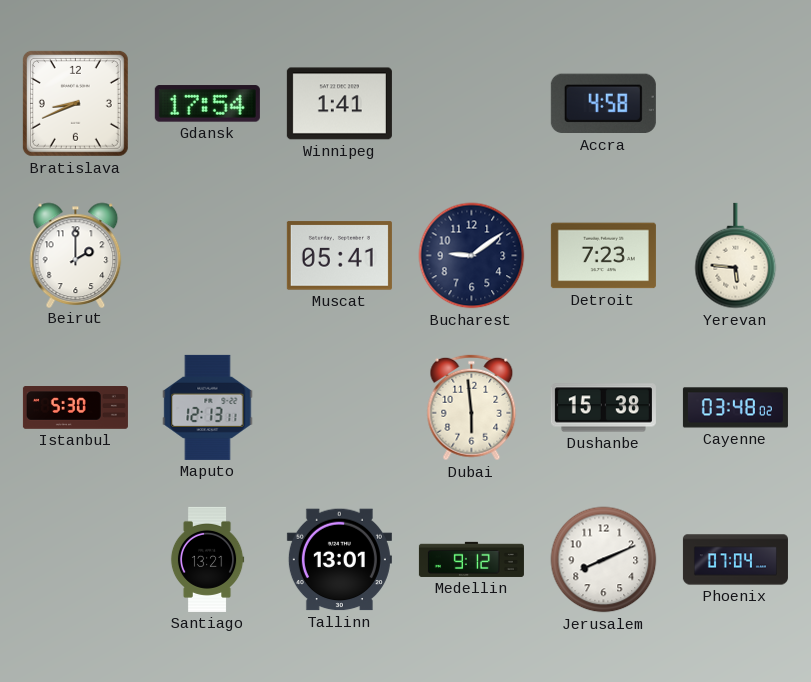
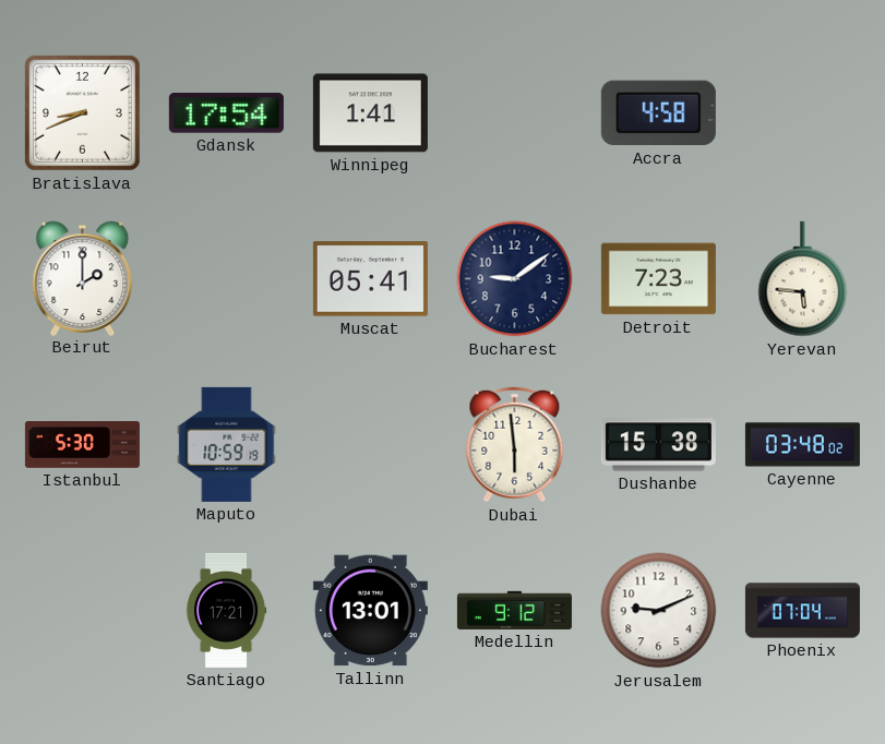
Maputo: 12:13 -> 10:59 (227, 444)
Santiago: 13:21 -> 17:21 (226, 610)
Jerusalem: 8:11 -> 9:11 (659, 611)
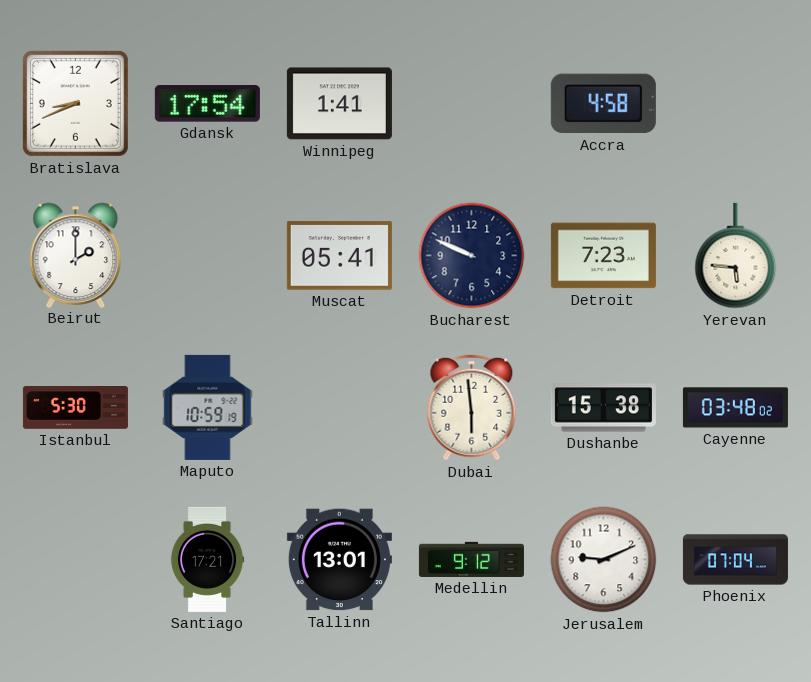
Bucharest: 9:09 -> 9:49 (472, 256)
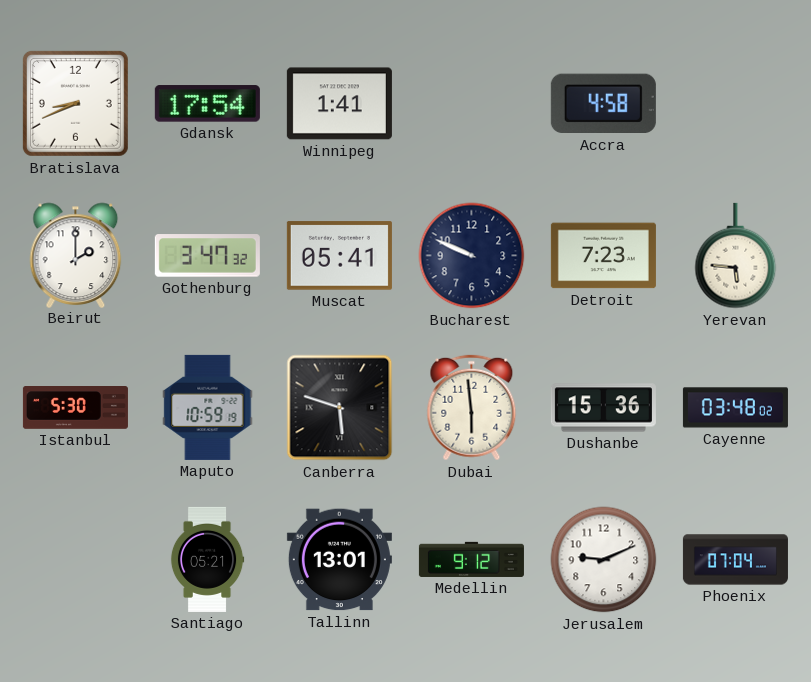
Gothenburg: none -> 3:47 (207, 256)
Canberra: none -> 5:48 (340, 408)
Dushanbe: 15:38 -> 15:36 (603, 408)
Santiago: 17:21 -> 05:21 (207, 559)
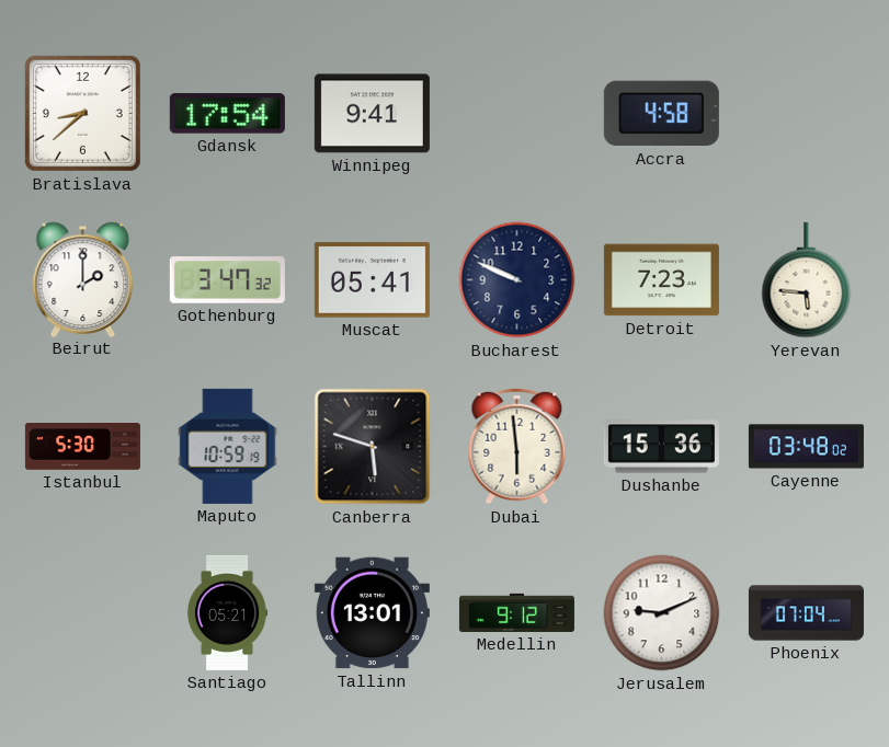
Bratislava: 8:41 -> 8:38 (82, 113)
Winnipeg: 1:41 -> 9:41 (372, 114)
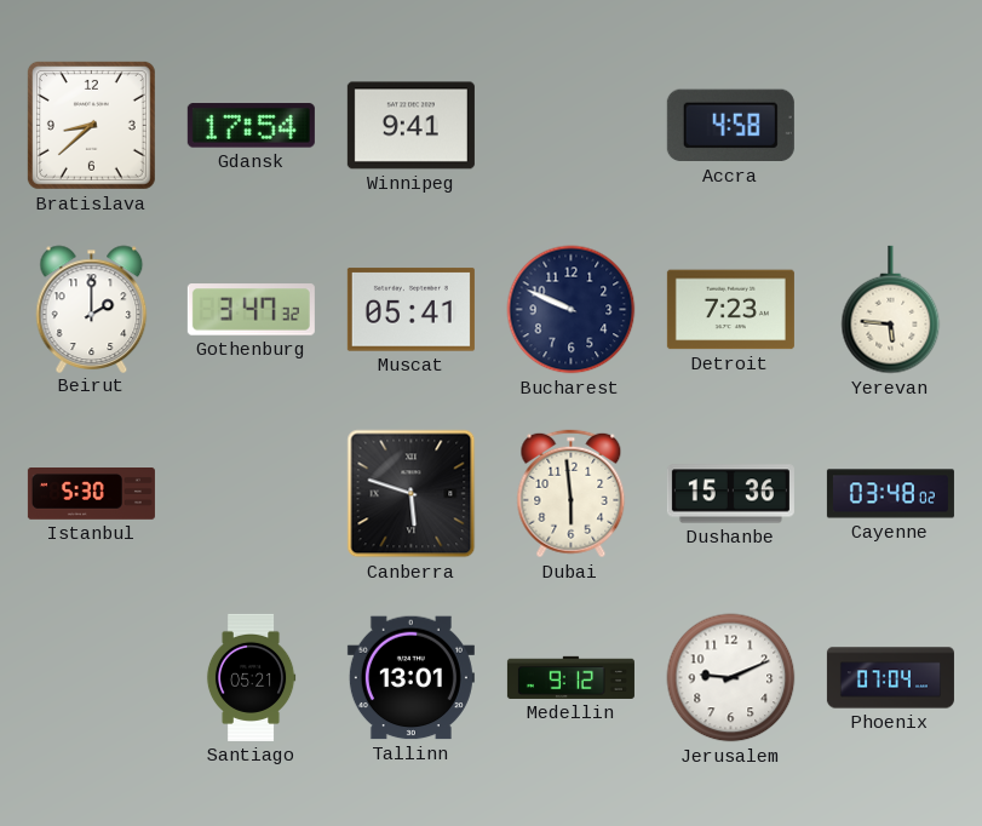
Maputo: 10:59 -> none (228, 446)
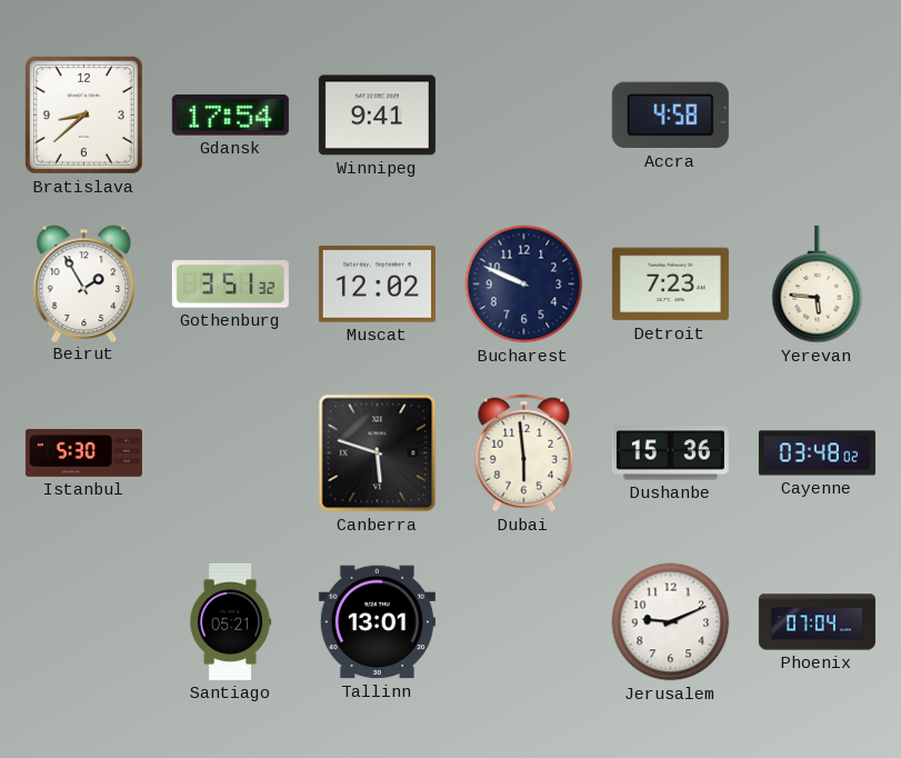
Beirut: 2:00 -> 1:55 (84, 283)
Gothenburg: 3:47 -> 3:51 (230, 285)
Muscat: 05:41 -> 12:02 (377, 285)
Medellin: 9:12 -> none (570, 677)
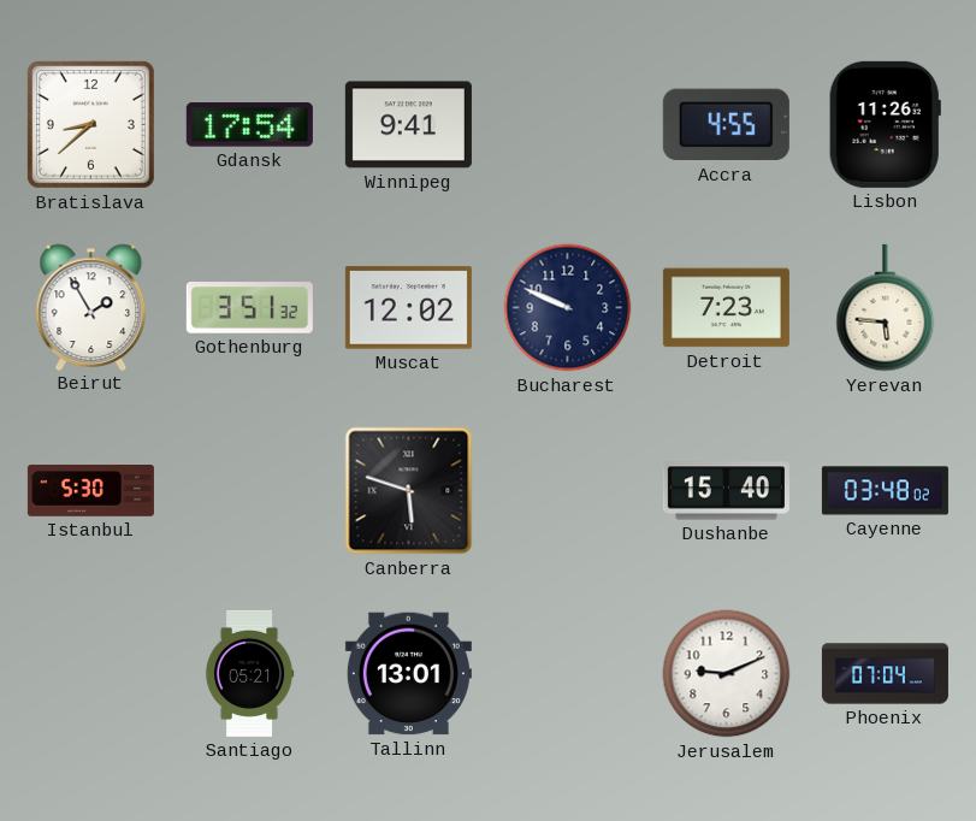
Accra: 4:58 -> 4:55 (726, 125)
Lisbon: none -> 11:26 (885, 124)
Dubai: 5:59 -> none (524, 453)
Dushanbe: 15:36 -> 15:40 (726, 491)
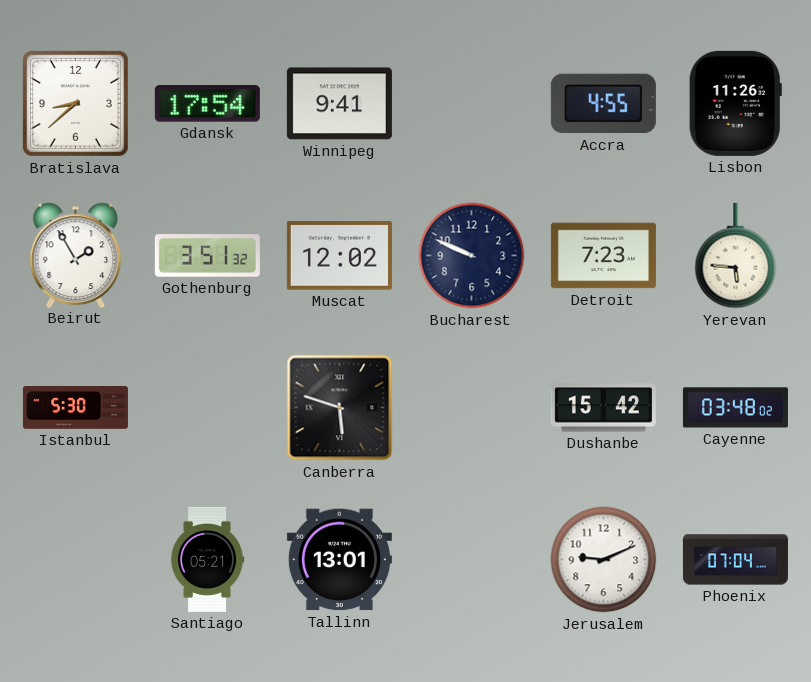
Dushanbe: 15:40 -> 15:42 (603, 408)
